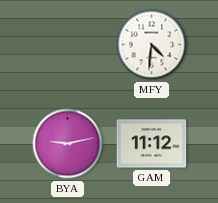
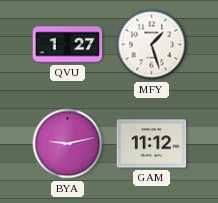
QVU: none -> 1:27 (68, 45)
MFY: 4:31 -> 1:27 (152, 45)
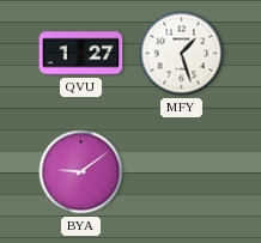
BYA: 9:13 -> 9:09 (81, 172)
GAM: 11:12 -> none (152, 144)
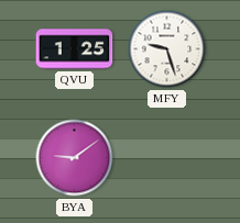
QVU: 1:27 -> 1:25 (75, 49)
MFY: 1:27 -> 9:27 (167, 49)
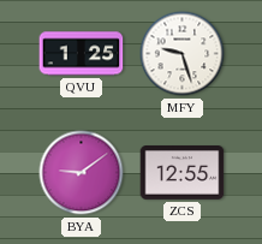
ZCS: none -> 12:55 (183, 173)
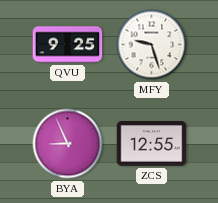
QVU: 1:25 -> 9:25 (68, 45)
BYA: 9:09 -> 8:56 (68, 144)
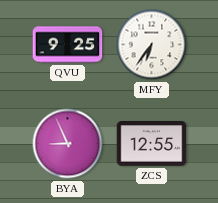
MFY: 9:27 -> 6:36 (152, 45)
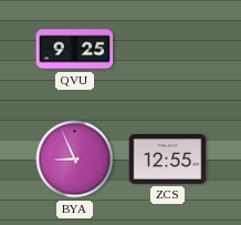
MFY: 6:36 -> none (152, 45)
